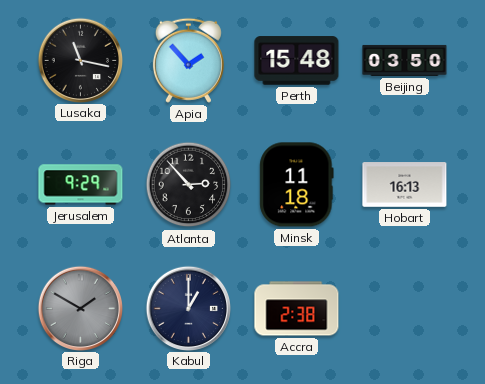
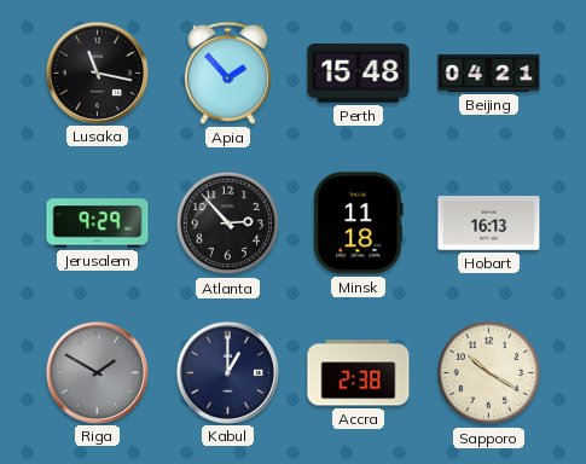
Beijing: 03:50 -> 04:21 (489, 72)
Sapporo: none -> 10:20 (489, 373)
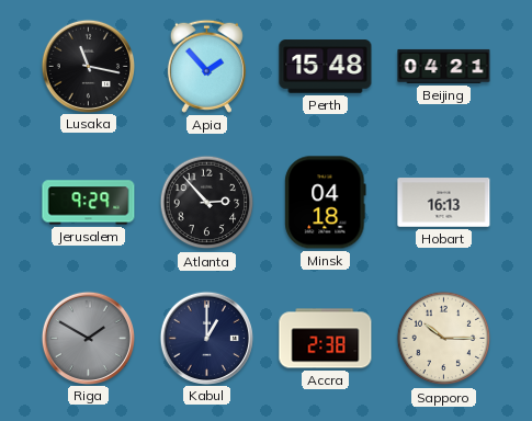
Minsk: 11:18 -> 04:18 (326, 203)
Sapporo: 10:20 -> 10:15 (444, 339)
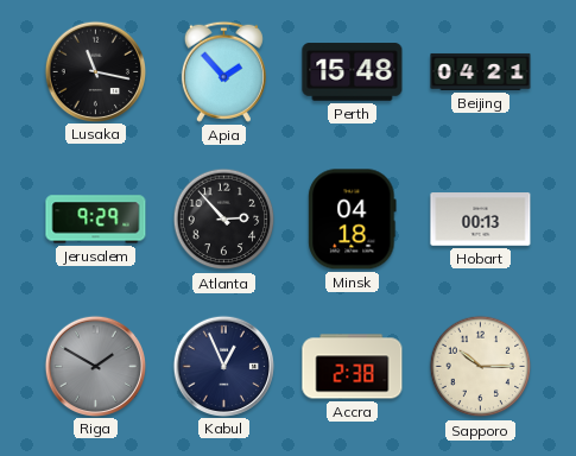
Hobart: 16:13 -> 00:13 (481, 220)
Kabul: 1:00 -> 12:56 (223, 366)
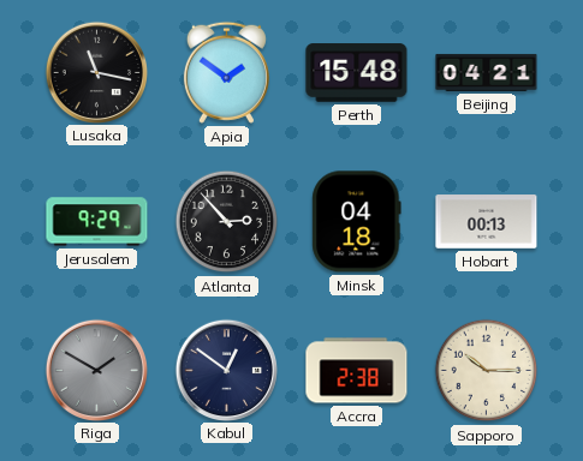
Apia: 1:53 -> 1:51 (226, 72)
Kabul: 12:56 -> 12:51 (226, 370)
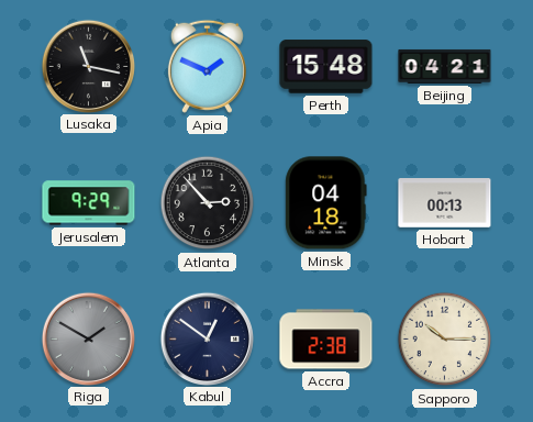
Apia: 1:51 -> 1:49 (207, 66)
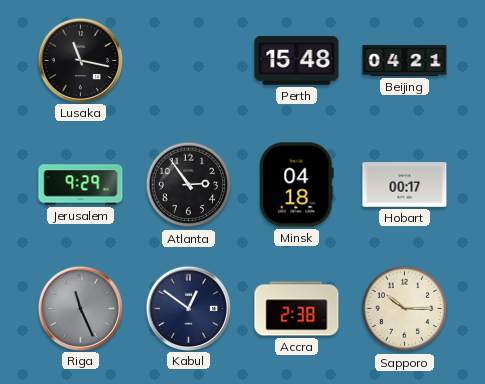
Apia: 1:49 -> none (207, 66)
Atlanta: 2:53 -> 2:54 (189, 185)
Hobart: 00:13 -> 00:17 (405, 185)
Riga: 1:50 -> 11:26 (80, 308)
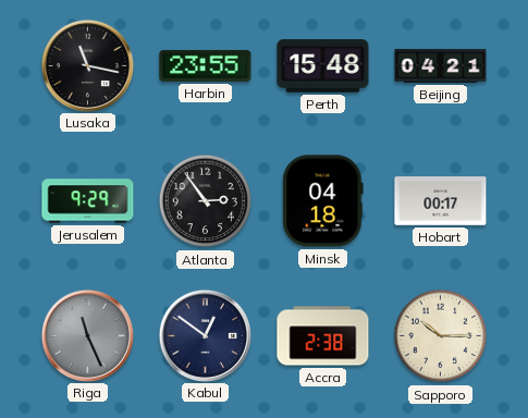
Harbin: none -> 23:55 (206, 65)
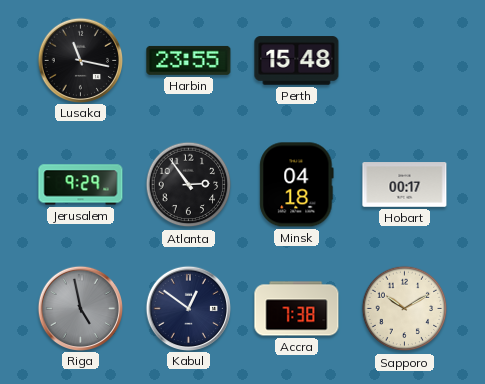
Beijing: 04:21 -> none (441, 65)
Riga: 11:26 -> 4:58 (80, 308)
Accra: 2:38 -> 7:38 (297, 309)
Sapporo: 10:15 -> 10:10 (405, 309)
